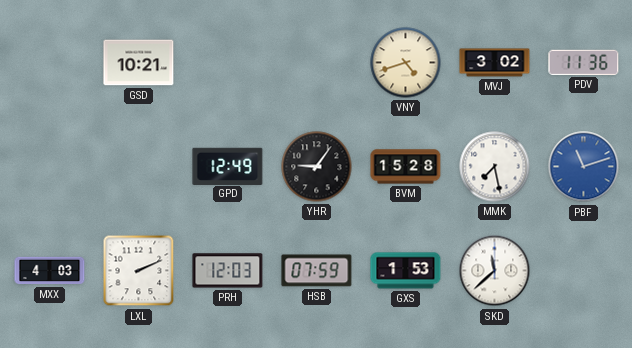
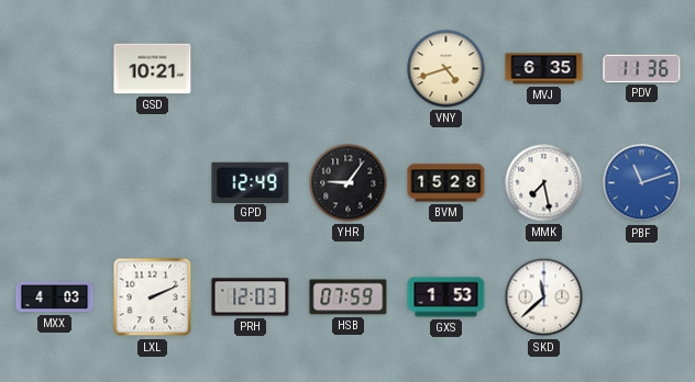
MVJ: 3:02 -> 6:35 (544, 69)
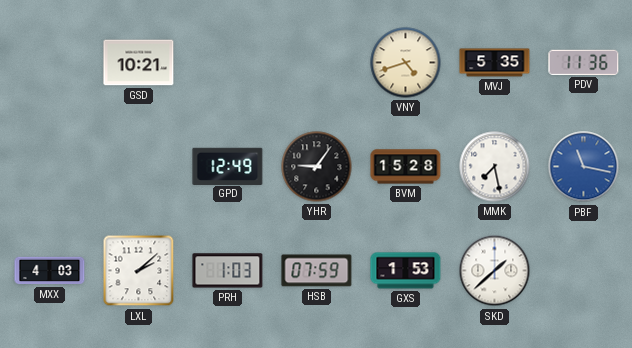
MVJ: 6:35 -> 5:35 (495, 63)
PBF: 11:12 -> 11:17 (584, 167)
LXL: 2:11 -> 2:08 (139, 271)
PRH: 12:03 -> 1:03 (228, 271)
SKD: 11:38 -> 1:38 (495, 271)
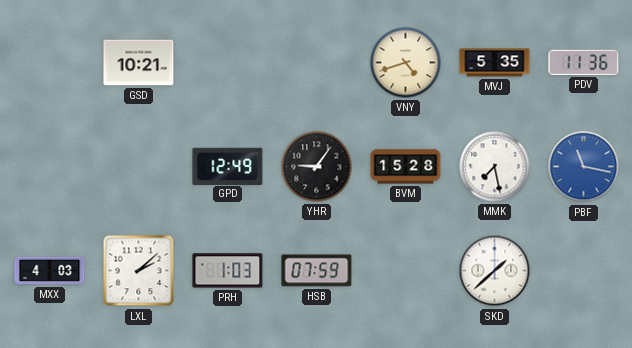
GXS: 1:53 -> none (406, 271)
